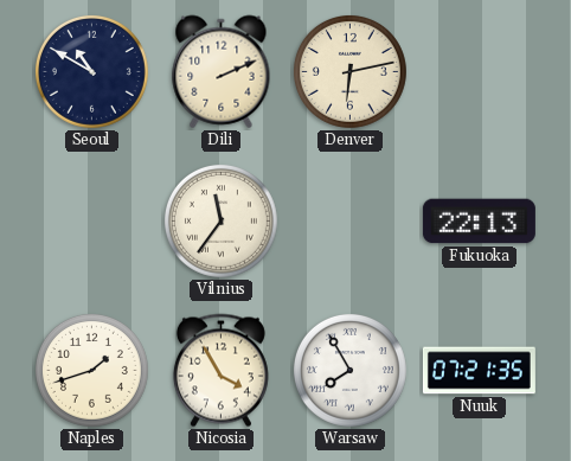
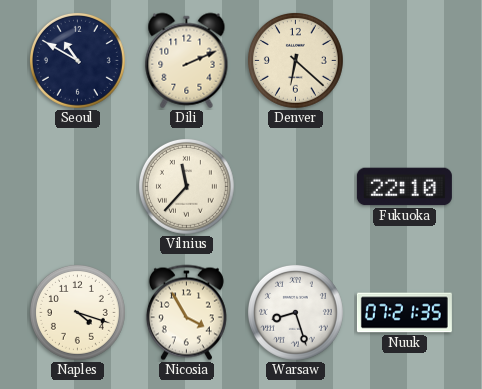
Denver: 6:13 -> 6:22 (295, 60)
Vilnius: 11:36 -> 11:37 (186, 186)
Fukuoka: 22:13 -> 22:10 (404, 187)
Naples: 1:42 -> 4:18 (77, 312)
Warsaw: 7:55 -> 8:27 (295, 312)
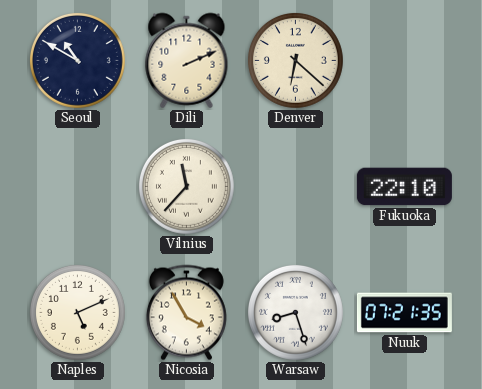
Naples: 4:18 -> 5:11 (77, 312)
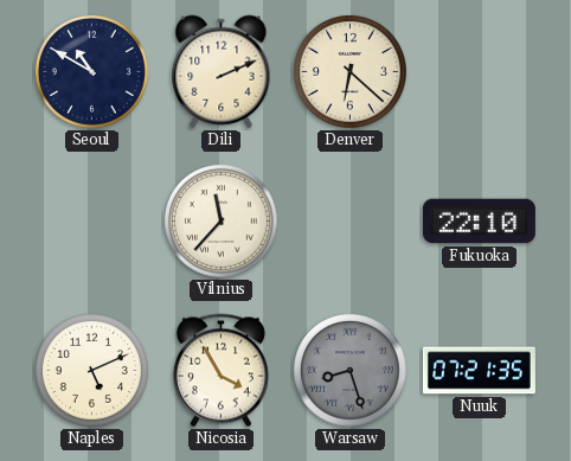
Warsaw dial: white -> grey (349, 370)
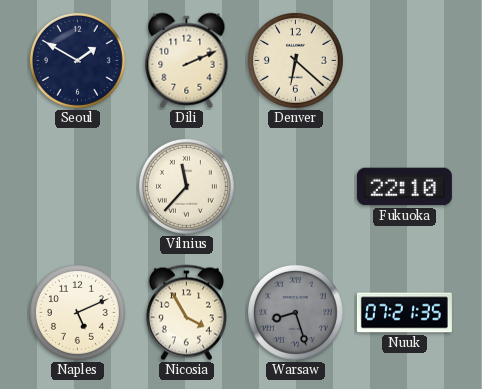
Seoul: 10:50 -> 1:50 (77, 60)
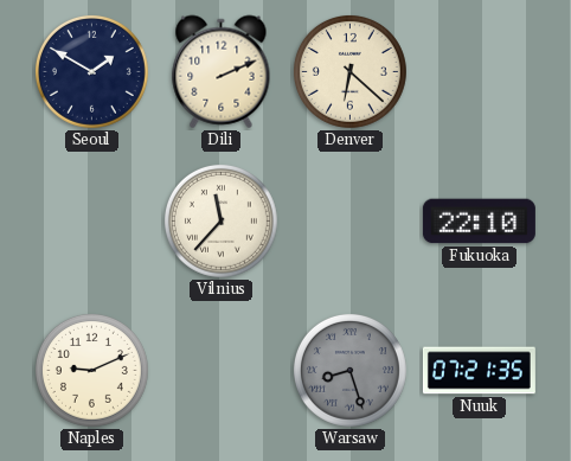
Naples: 5:11 -> 9:11 (91, 370)
Nicosia: 3:55 -> none (186, 313)
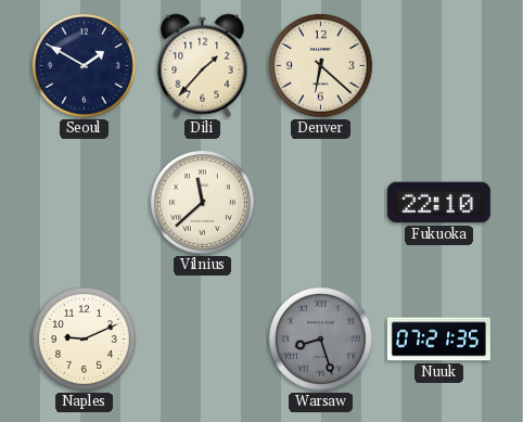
Dili: 2:11 -> 1:37 (203, 66)
Vilnius: 11:37 -> 11:38 (202, 202)
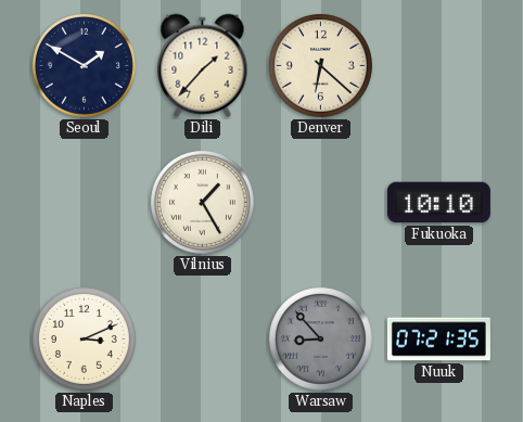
Vilnius: 11:38 -> 1:25 (202, 202)
Fukuoka: 22:10 -> 10:10 (438, 203)
Naples: 9:11 -> 3:11 (84, 338)
Warsaw: 8:27 -> 8:53 (320, 338)
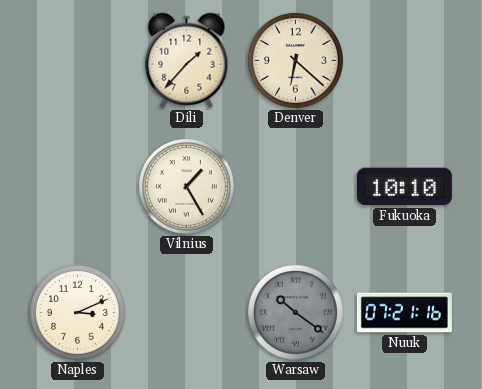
Seoul: 1:50 -> none (84, 65)
Warsaw: 8:53 -> 10:21 (295, 312)
Nuuk: 07:21:35 -> 07:21:16 (404, 313)
